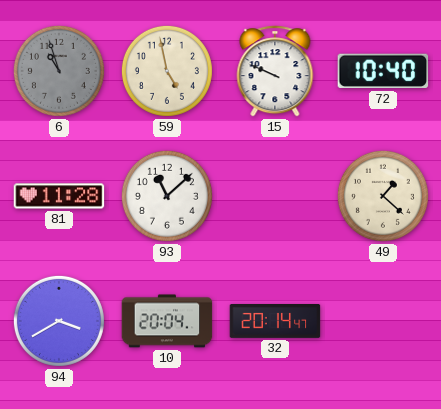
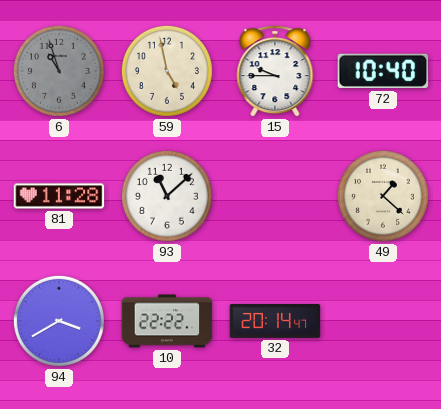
15: 9:49 -> 9:45 (275, 71)
10: 20:04 -> 22:22 (167, 321)
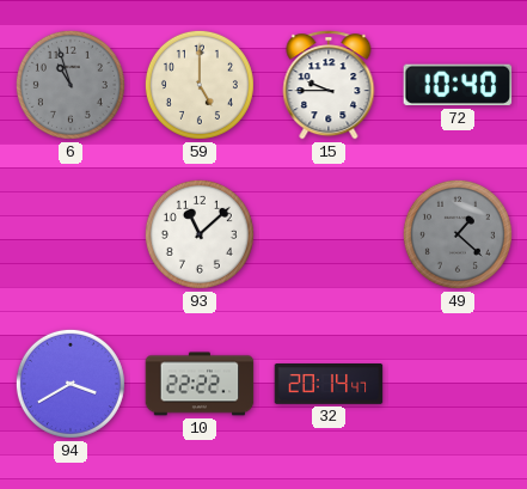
59: 4:58 -> 5:00 (200, 85)
81: 11:28 -> none (59, 196)
49 dial: cream -> grey (458, 234)
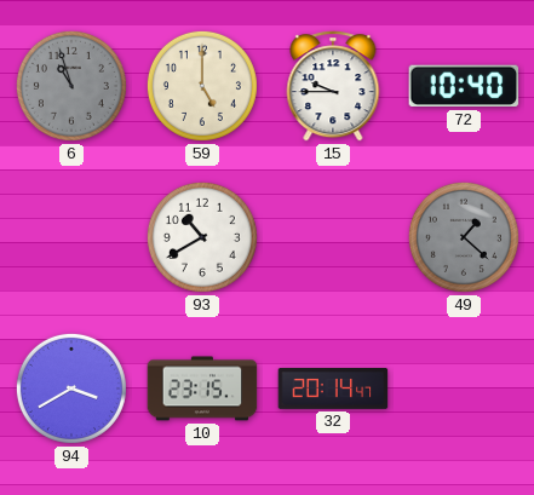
93: 11:08 -> 10:40 (202, 237)
10: 22:22 -> 23:15 (202, 388)
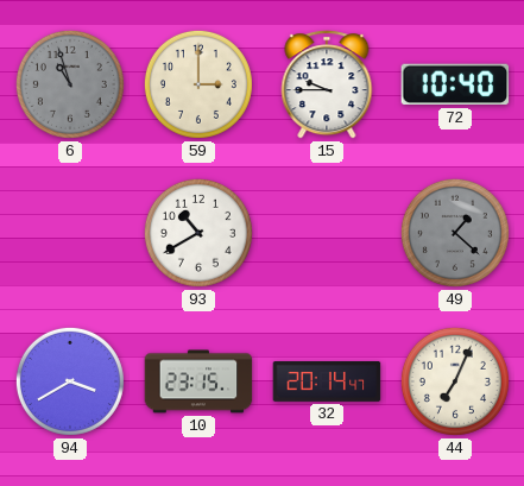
59: 5:00 -> 3:00 (198, 84)
44: none -> 7:04 (455, 381)
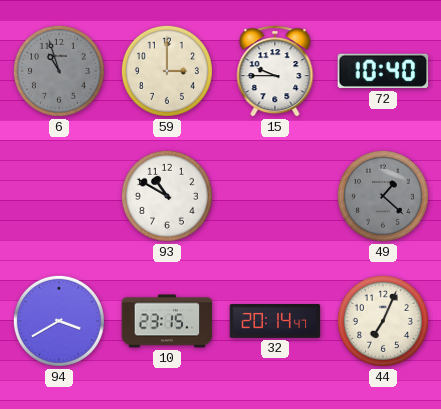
93: 10:40 -> 10:50 (167, 196)
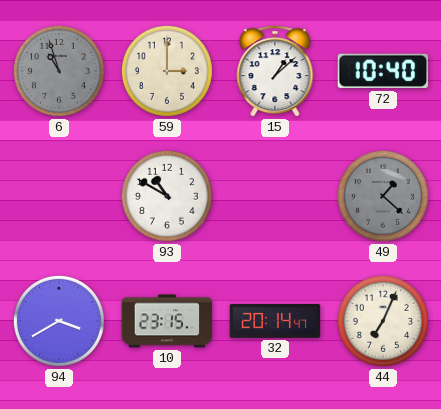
15: 9:45 -> 1:08 (275, 71)
